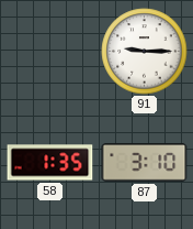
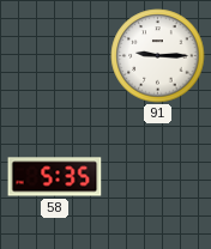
58: 1:35 -> 5:35 (55, 177)
87: 3:10 -> none (145, 163)
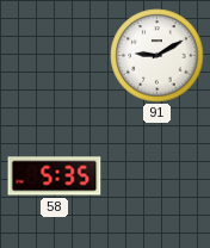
91: 9:15 -> 9:10 (157, 56)
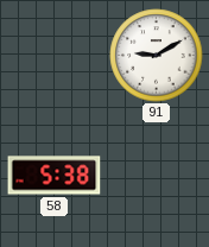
58: 5:35 -> 5:38 (55, 176)
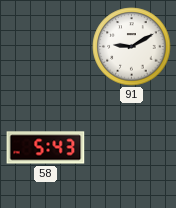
58: 5:38 -> 5:43 (46, 148)
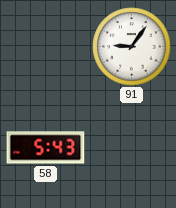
91: 9:10 -> 9:06 (132, 47)
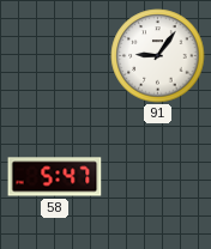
58: 5:43 -> 5:47 (55, 177)
